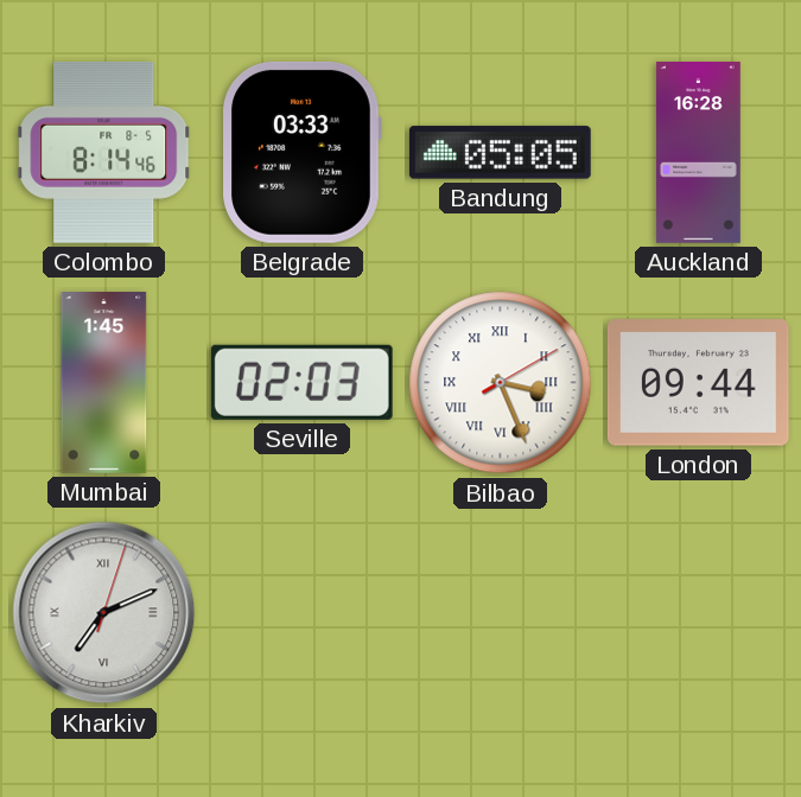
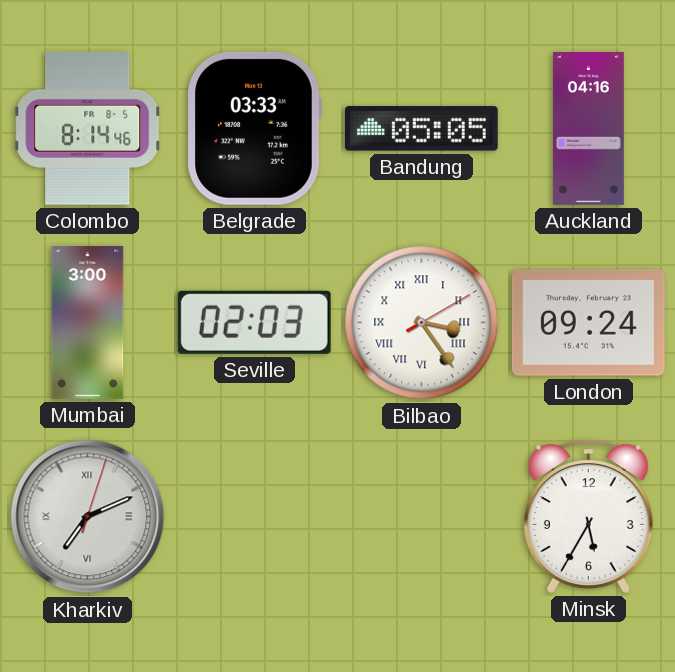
Auckland: 16:28 -> 04:16 (588, 129)
Mumbai: 1:45 -> 3:00 (88, 323)
Bilbao: 3:26 -> 3:24 (422, 323)
London: 09:44 -> 09:24 (588, 323)
Minsk: none -> 5:35 (588, 516)
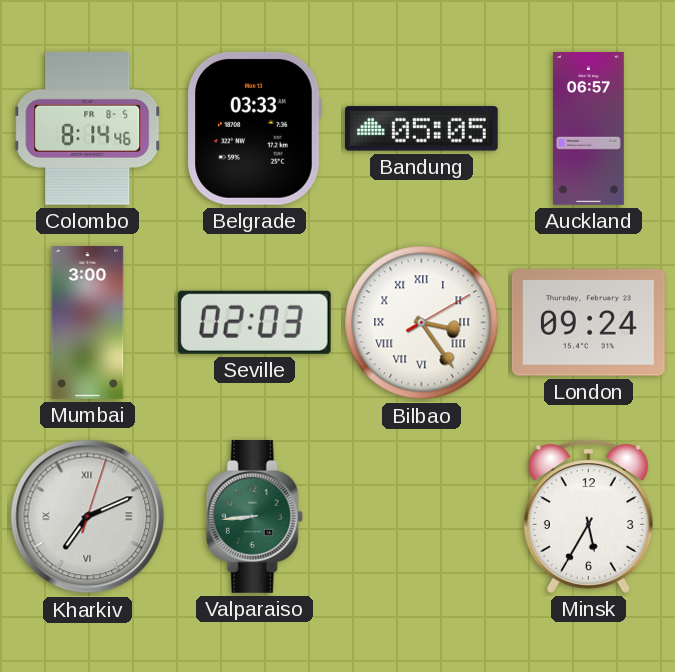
Auckland: 04:16 -> 06:57 (588, 129)
Valparaiso: none -> 8:44 (254, 516)
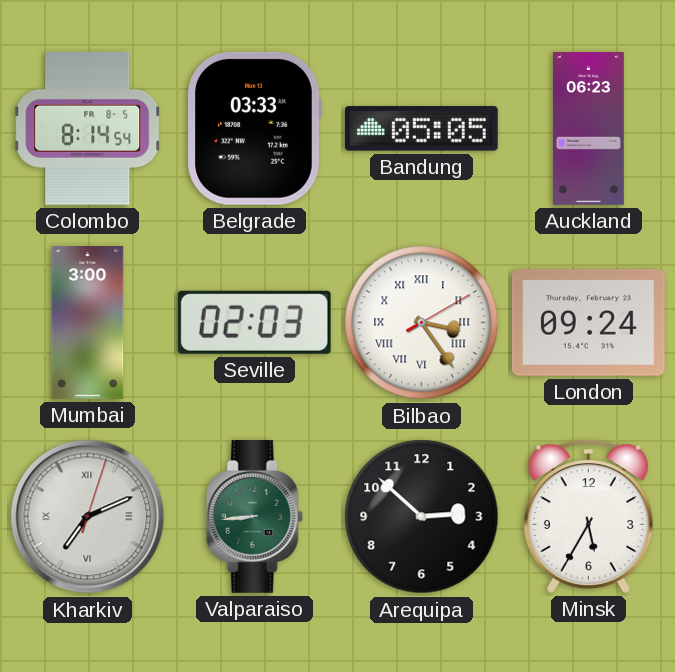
Colombo: 8:14:46 -> 8:14:54 (88, 128)
Auckland: 06:57 -> 06:23 (588, 129)
Arequipa: none -> 2:52 (422, 517)
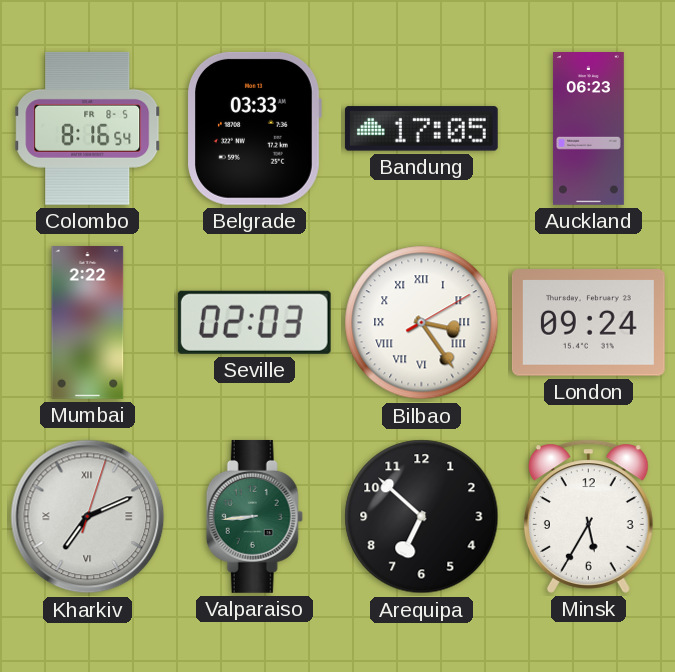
Colombo: 8:14 -> 8:16 (88, 128)
Bandung: 05:05 -> 17:05 (421, 129)
Mumbai: 3:00 -> 2:22 (88, 323)
Arequipa: 2:52 -> 6:52 (422, 517)
